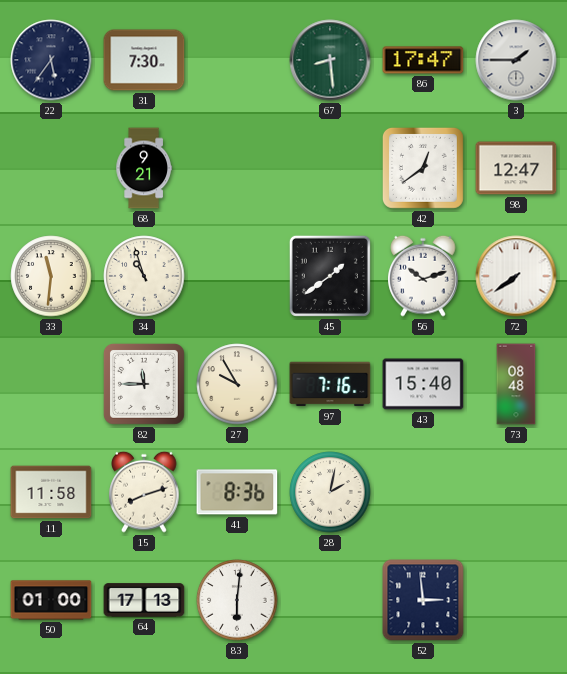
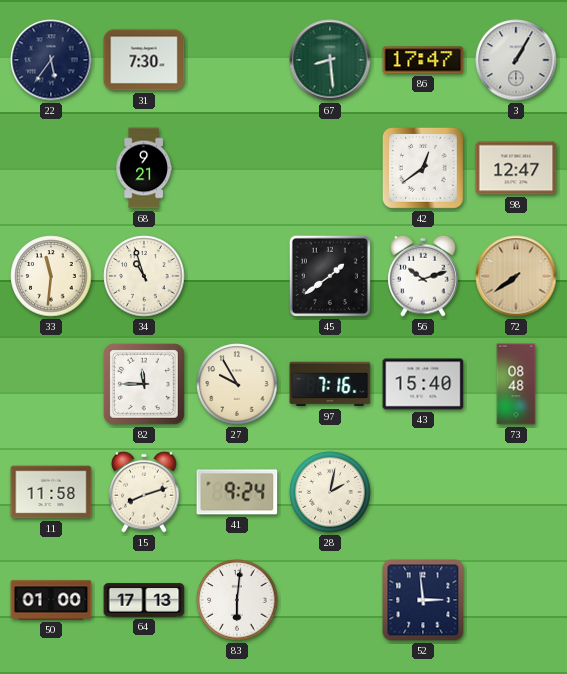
3: 1:45 -> 1:05 (516, 60)
72 dial: white -> champagne (516, 276)
41: 8:36 -> 9:24 (237, 492)
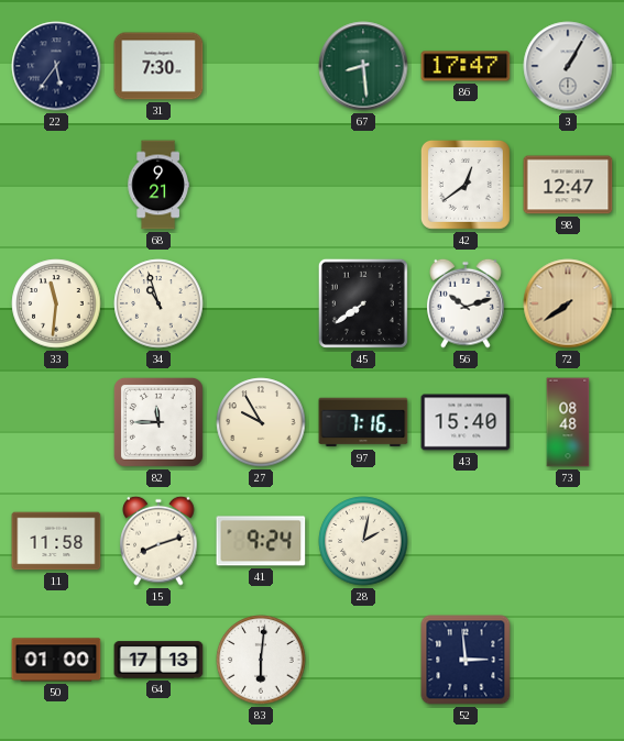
45: 1:39 -> 7:39 (363, 303)
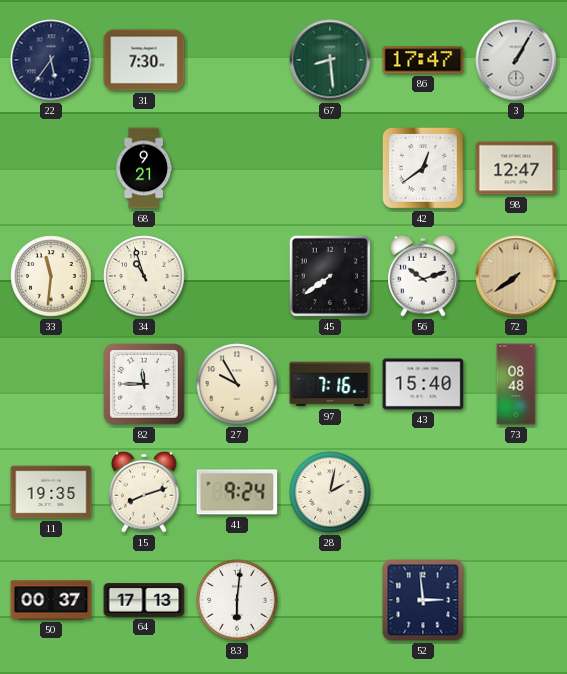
11: 11:58 -> 19:35 (51, 492)
50: 01:00 -> 00:37 (51, 600)
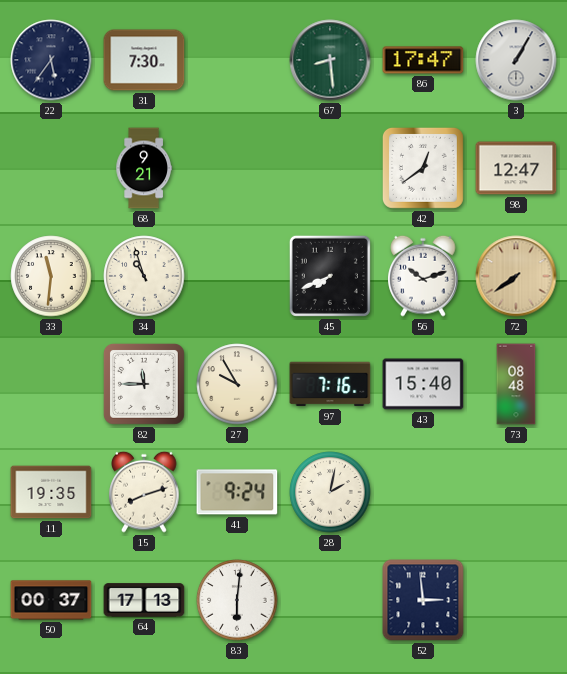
45: 7:39 -> 7:41 (330, 276)
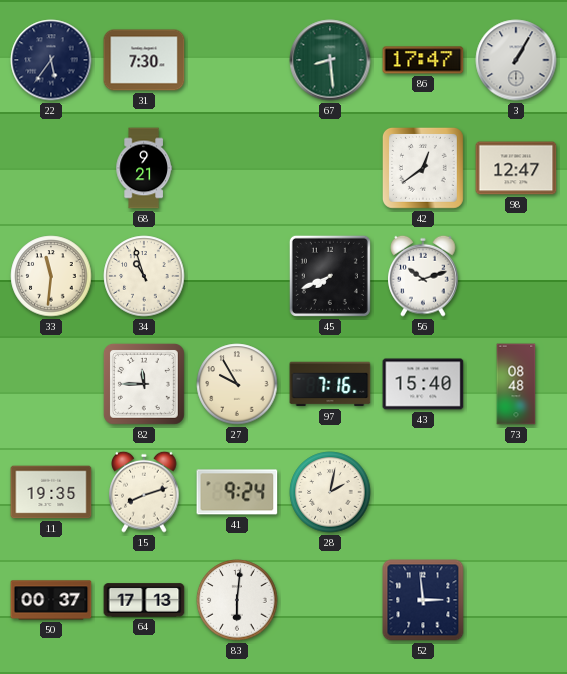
72: 7:39 -> none (516, 276)
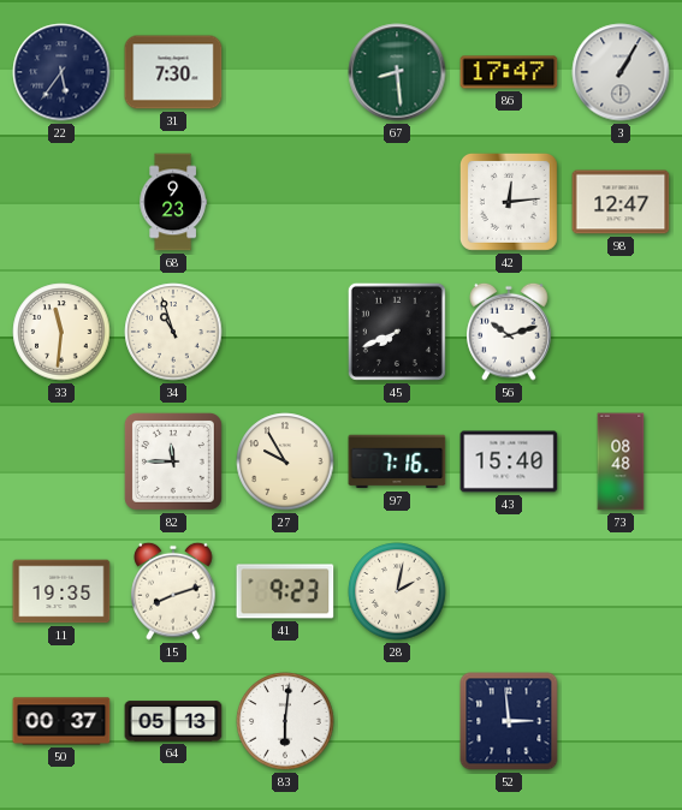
68: 9:21 -> 9:23 (173, 202)
42: 12:39 -> 12:14 (509, 202)
41: 9:24 -> 9:23 (285, 591)
64: 17:13 -> 05:13 (173, 721)
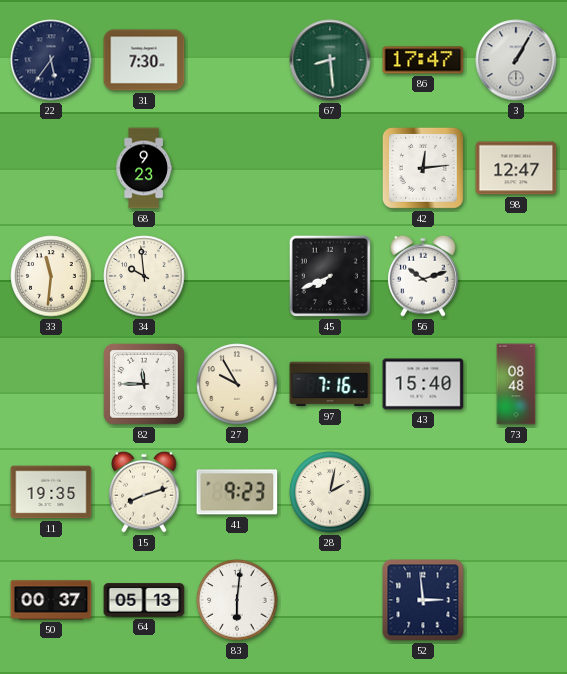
34: 10:57 -> 9:59 (144, 276)
